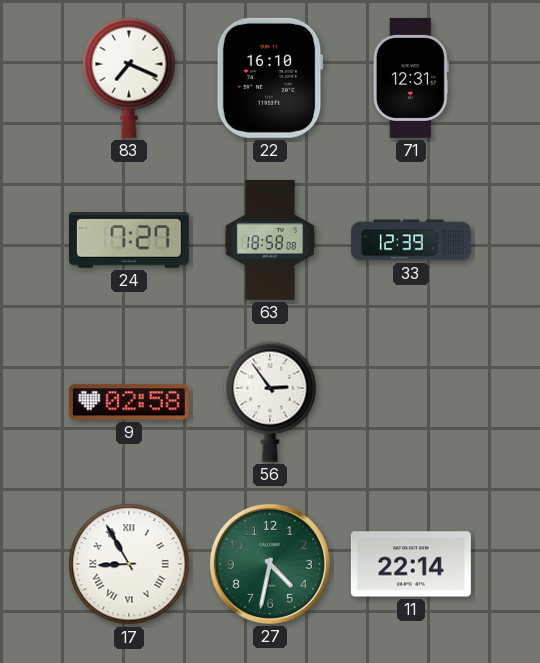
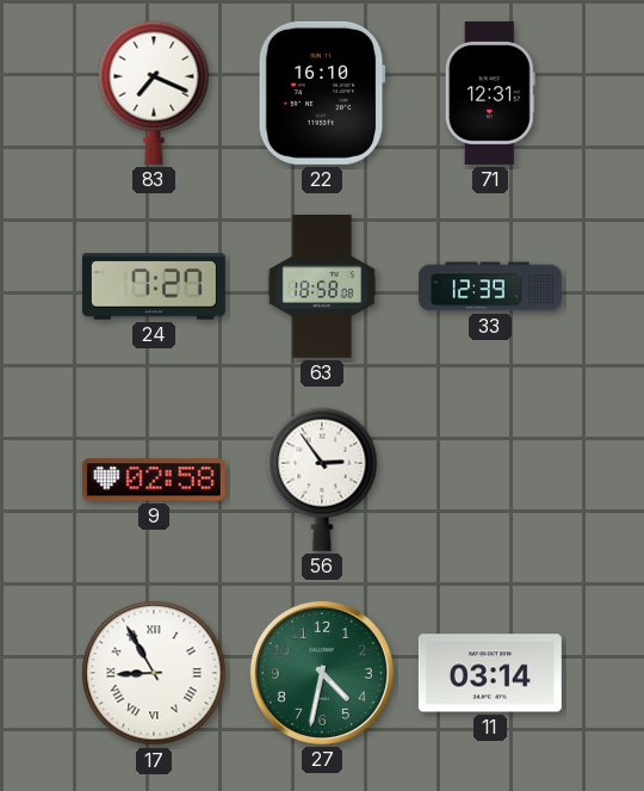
11: 22:14 -> 03:14 (490, 673)
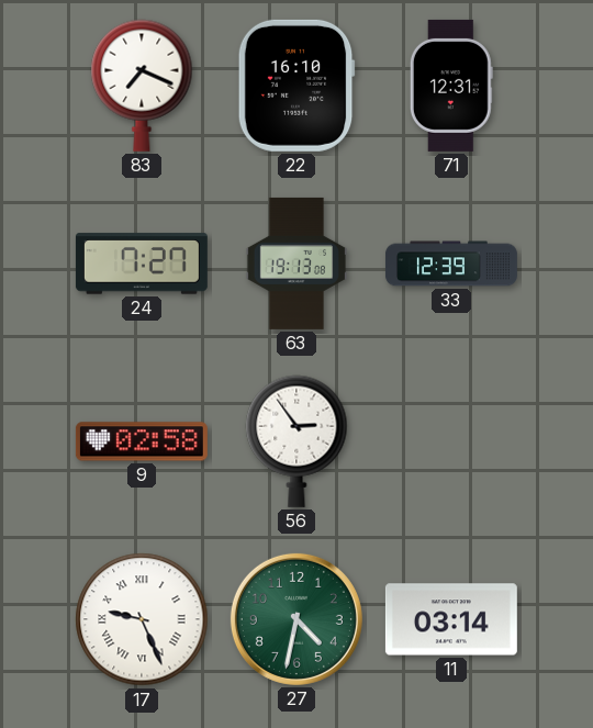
63: 18:58 -> 19:13 (296, 264)
17: 8:55 -> 9:26 (142, 619)
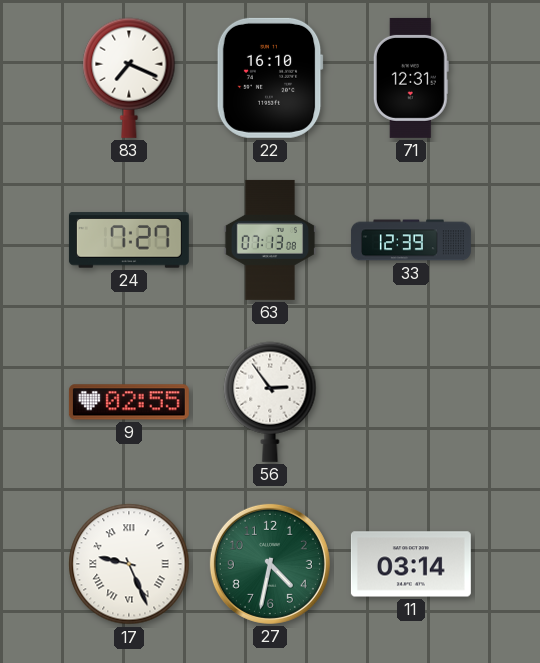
63: 19:13 -> 07:13 (270, 240)
9: 02:58 -> 02:55 (129, 402)
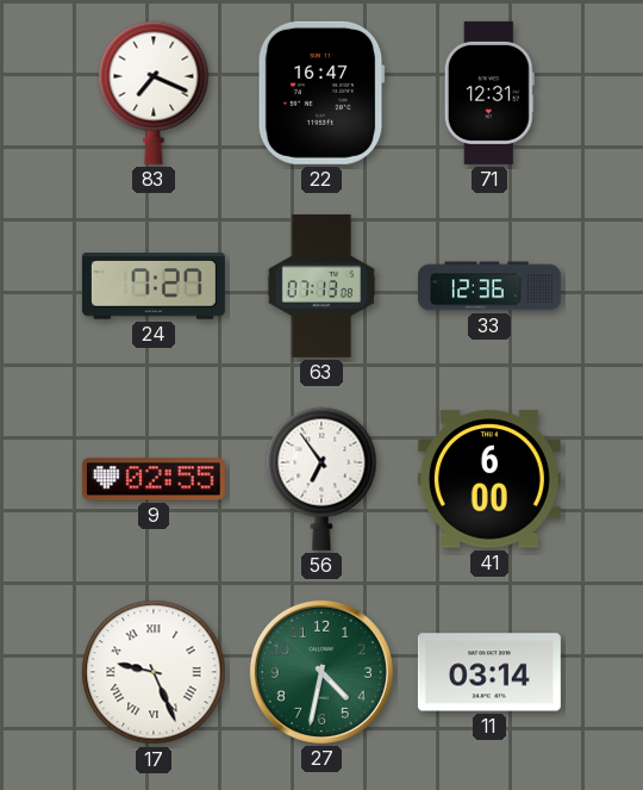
22: 16:10 -> 16:47 (321, 93)
33: 12:39 -> 12:36 (489, 286)
56: 2:54 -> 6:54 (321, 479)
41: none -> 6:00 (489, 479)
